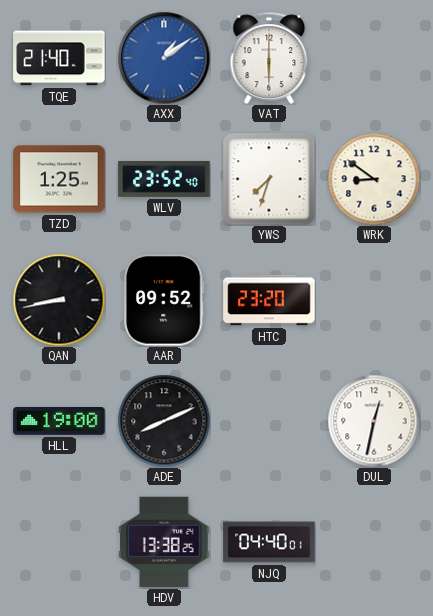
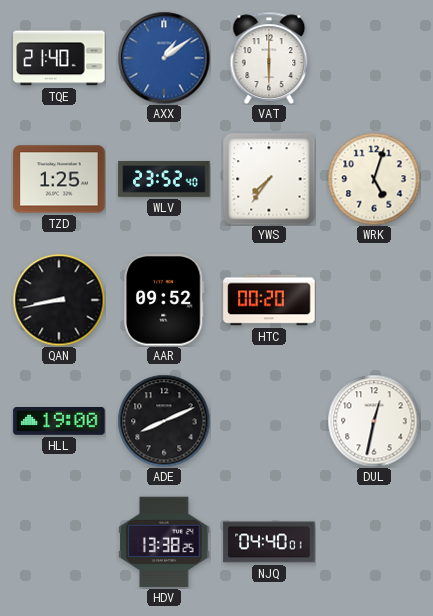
YWS: 7:33 -> 7:36 (269, 179)
WRK: 8:51 -> 5:03 (374, 179)
HTC: 23:20 -> 00:20 (269, 300)
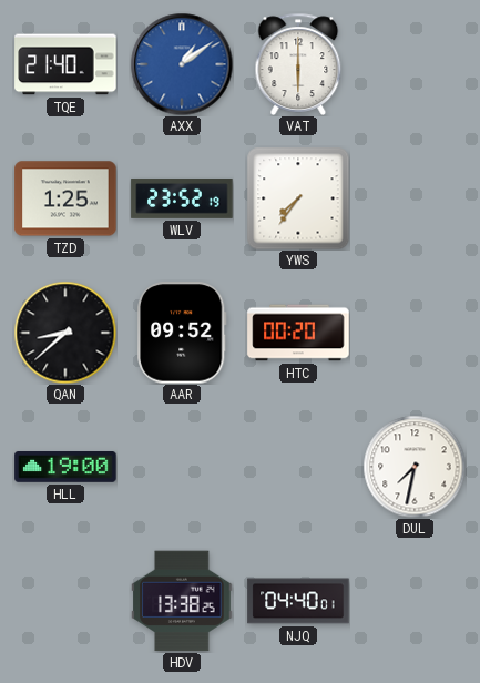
WLV: 23:52:40 -> 23:52:19 (182, 198)
WRK: 5:03 -> none (374, 179)
QAN: 8:43 -> 8:38 (65, 333)
ADE: 8:11 -> none (164, 421)
DUL: 12:32 -> 7:32 (415, 467)
